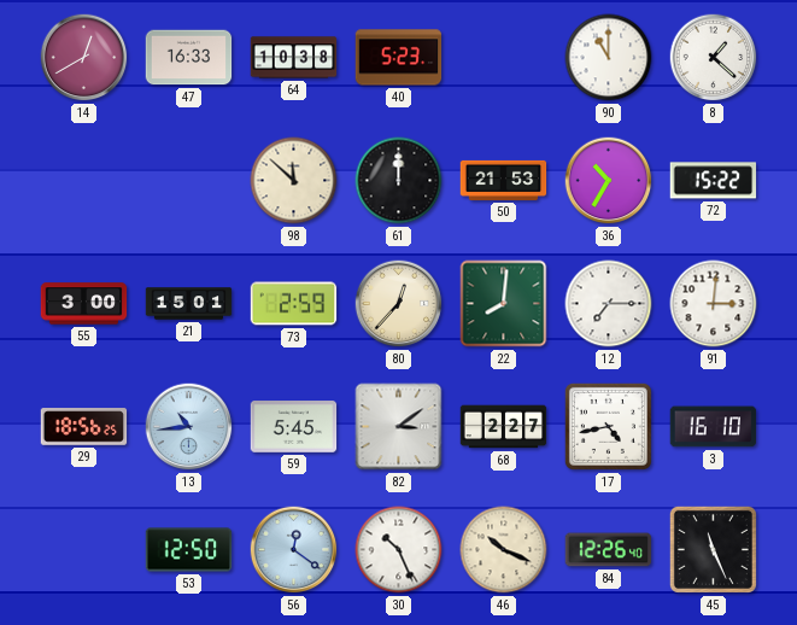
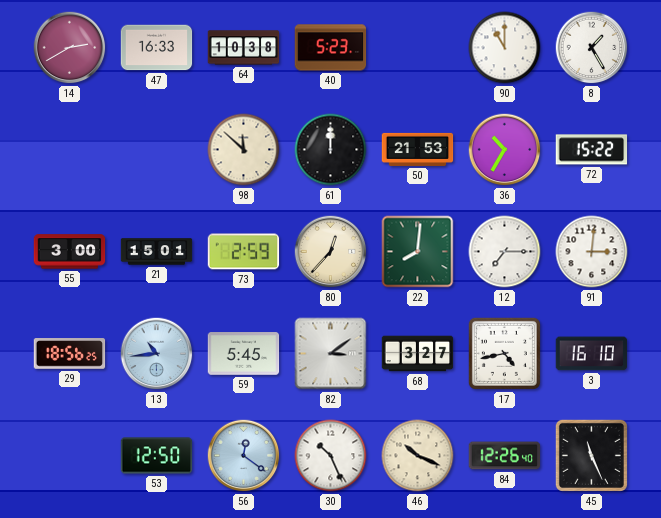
14: 12:40 -> 2:40 (70, 48)
8: 1:22 -> 1:25 (592, 48)
68: 2:27 -> 3:27 (418, 354)
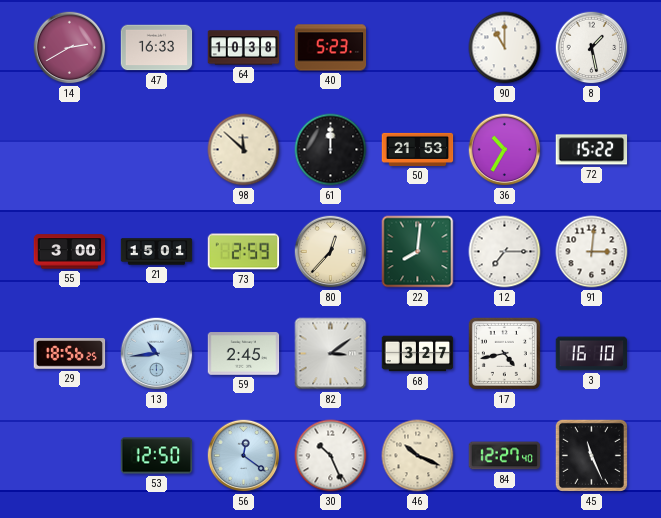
8: 1:25 -> 1:28 (592, 48)
59: 5:45 -> 2:45 (244, 354)
84: 12:26 -> 12:27 (505, 456)
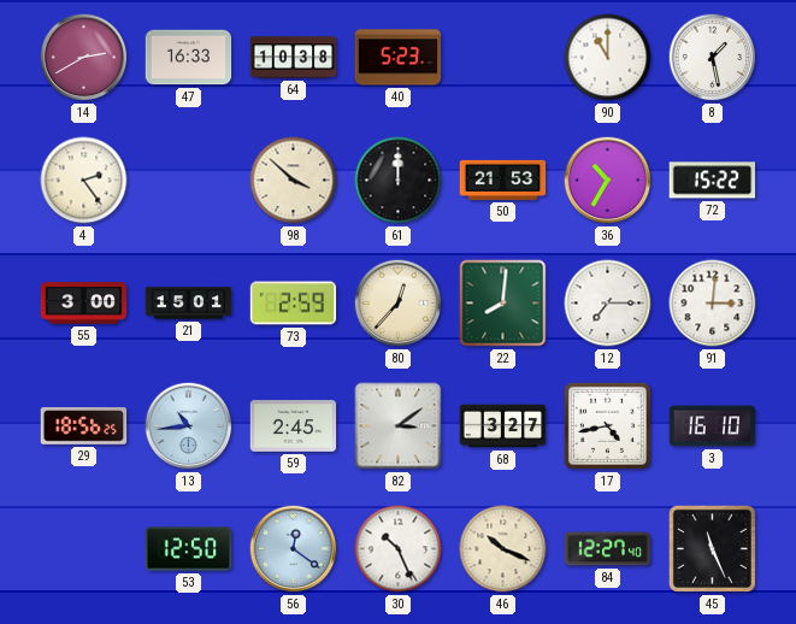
4: none -> 2:24 (84, 181)
98: 11:52 -> 3:52 (294, 181)
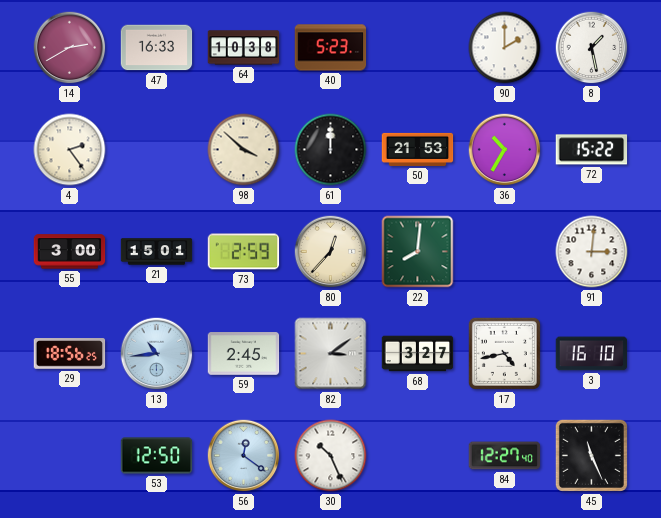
90: 11:00 -> 2:00 (505, 48)
12: 7:15 -> none (608, 304)
46: 10:19 -> none (503, 549)
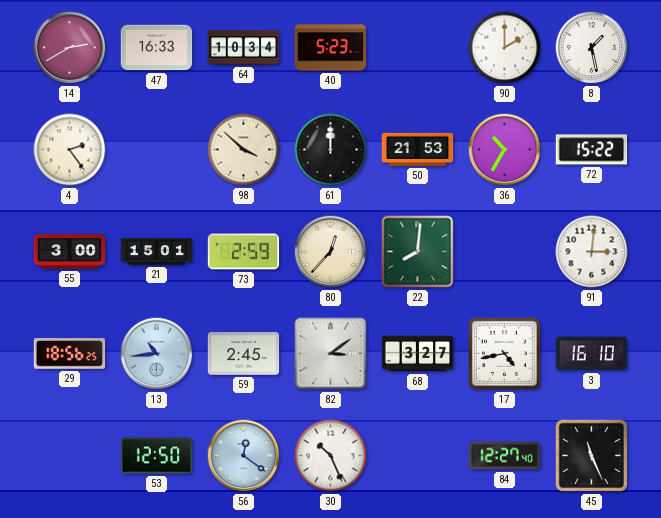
64: 10:38 -> 10:34 (244, 48)
